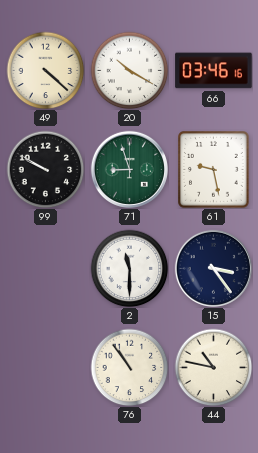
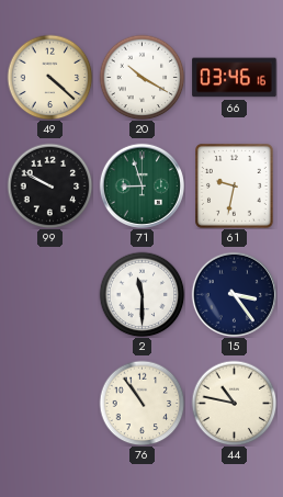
61: 9:28 -> 9:32 (235, 187)
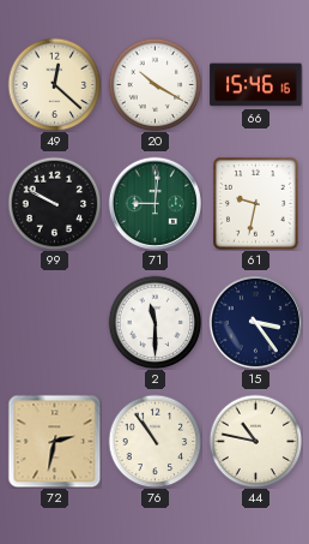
49: 4:22 -> 12:22 (54, 84)
66: 03:46 -> 15:46 (256, 85)
71: 8:57 -> 9:01 (154, 203)
72: none -> 2:32 (54, 441)
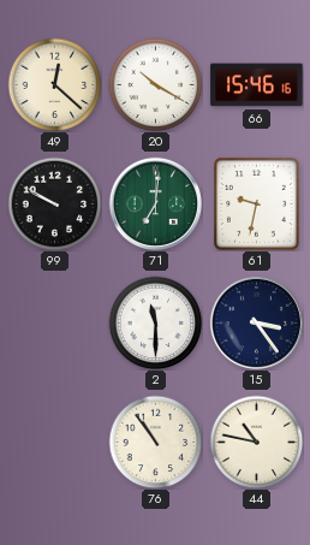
71: 9:01 -> 7:01 (155, 203)
72: 2:32 -> none (54, 441)
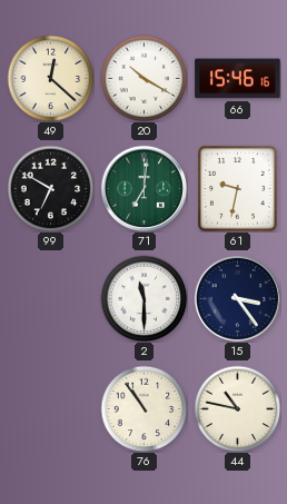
99: 9:50 -> 6:50 (50, 188)
